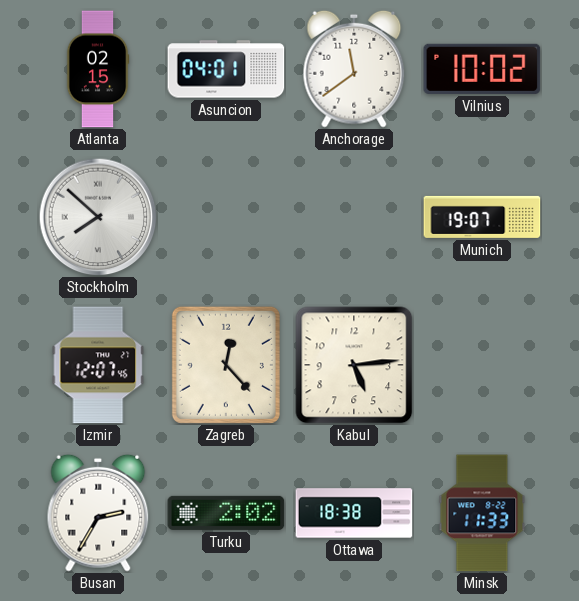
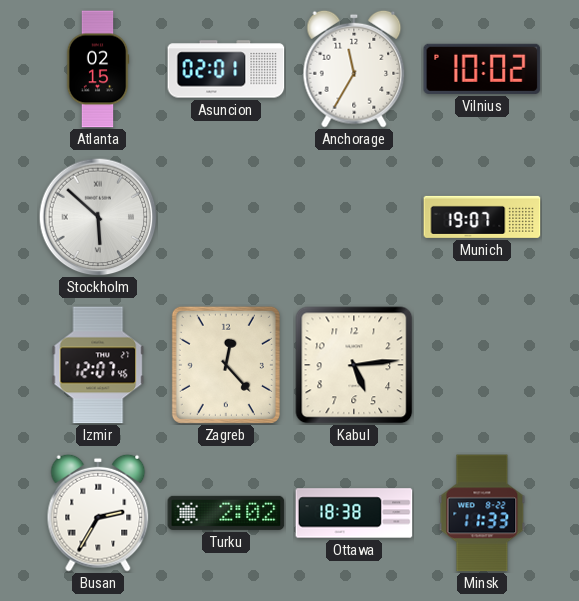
Asuncion: 04:01 -> 02:01 (226, 69)
Anchorage: 11:39 -> 11:35 (354, 69)
Stockholm: 7:52 -> 5:52 (98, 217)
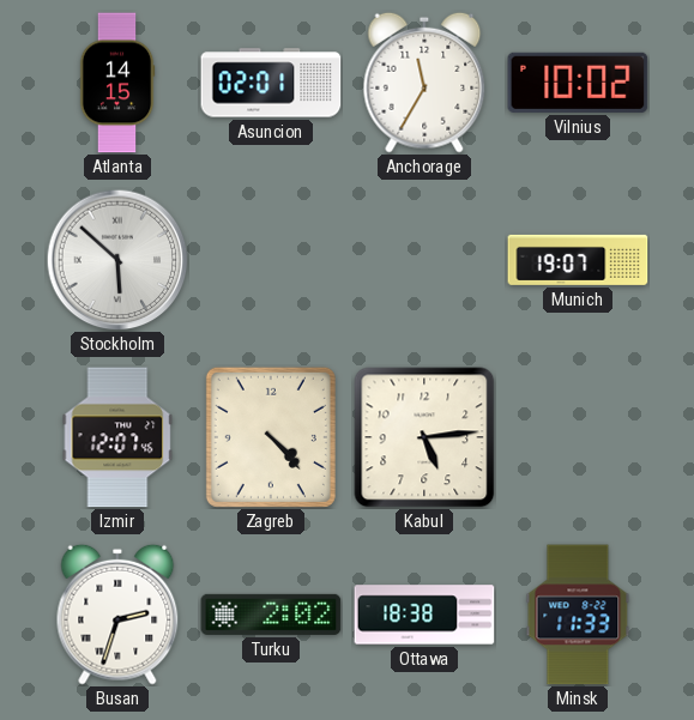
Atlanta: 02:15 -> 14:15 (117, 83)
Zagreb: 12:23 -> 4:23 (271, 437)
Busan: 2:35 -> 2:33 (117, 615)
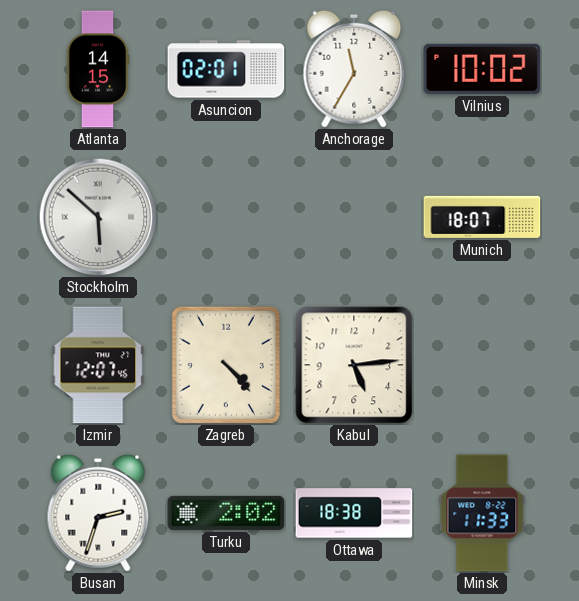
Munich: 19:07 -> 18:07 (482, 217)
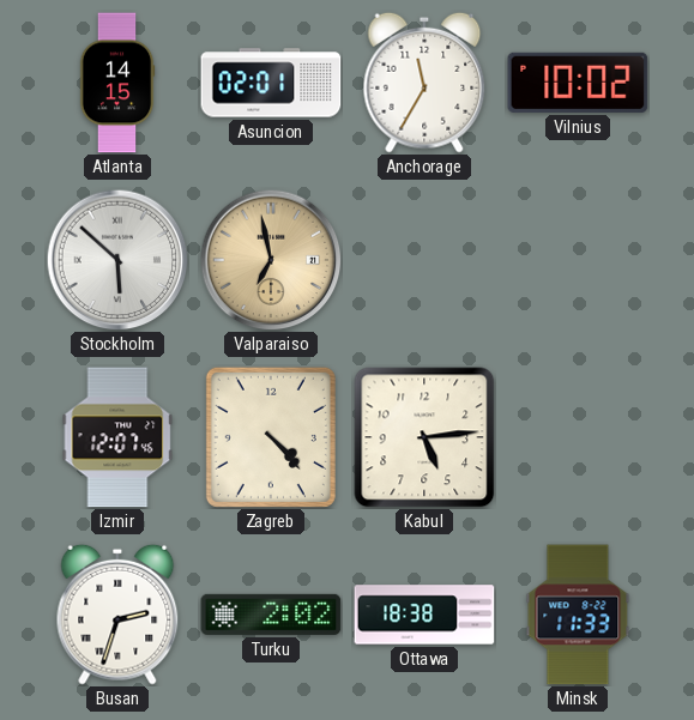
Valparaiso: none -> 6:58 (271, 260)
Munich: 18:07 -> none (482, 217)
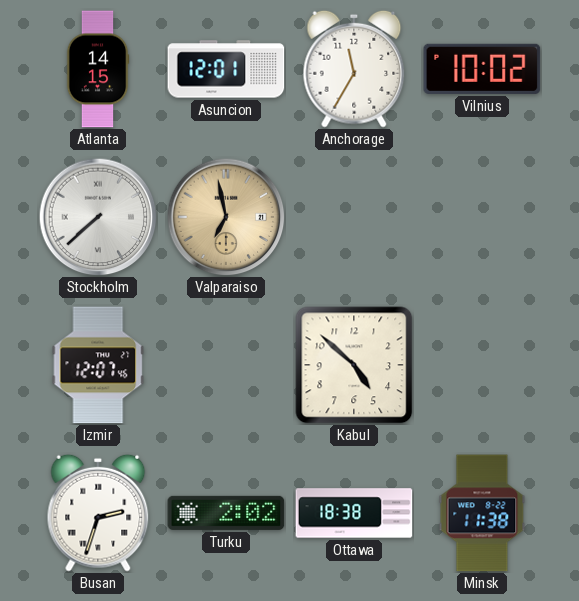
Asuncion: 02:01 -> 12:01 (226, 69)
Stockholm: 5:52 -> 7:38 (98, 217)
Zagreb: 4:23 -> none (271, 437)
Kabul: 5:14 -> 4:52 (354, 365)
Minsk: 11:33 -> 11:38 (482, 513)
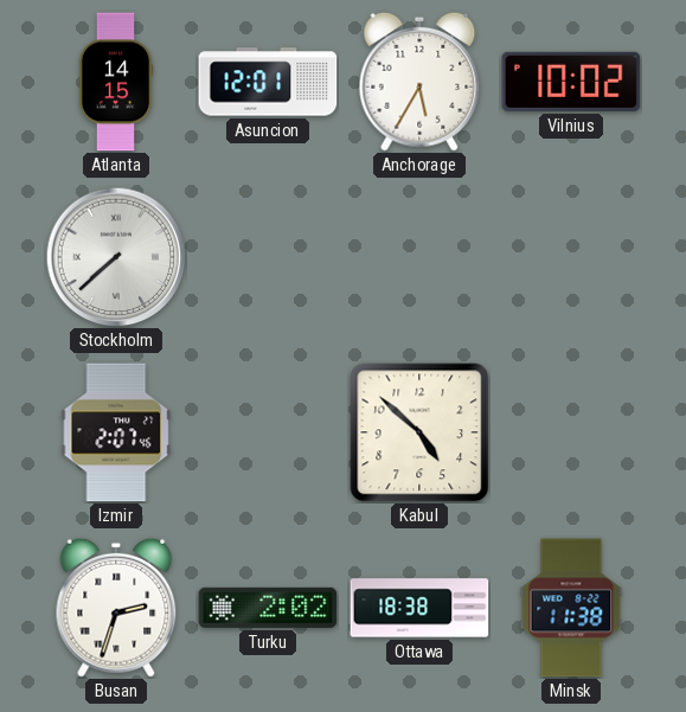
Anchorage: 11:35 -> 5:35 (419, 82)
Valparaiso: 6:58 -> none (226, 217)
Izmir: 12:07 -> 2:07 (116, 432)
